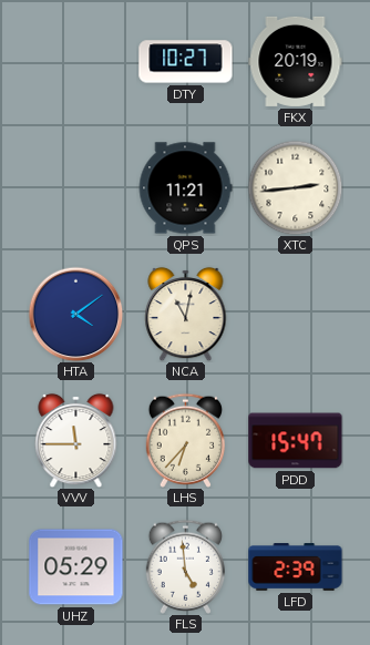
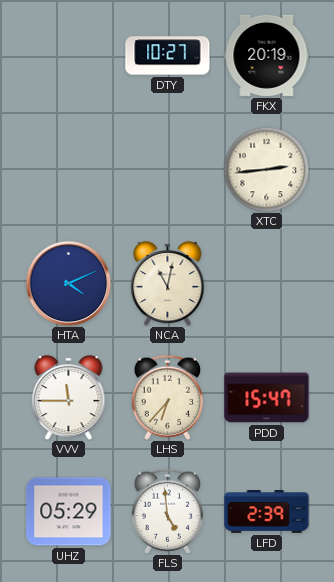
QPS: 11:21 -> none (185, 188)
HTA: 4:09 -> 4:11 (68, 283)
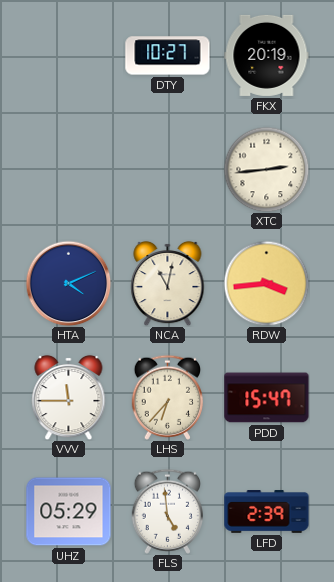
RDW: none -> 3:44 (266, 283)
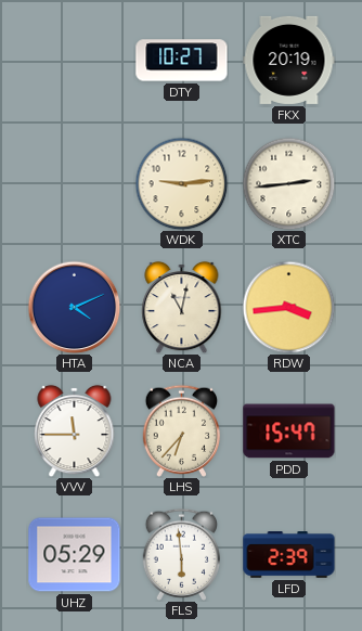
WDK: none -> 9:14 (181, 183)
FLS: 4:59 -> 5:59 (181, 554)
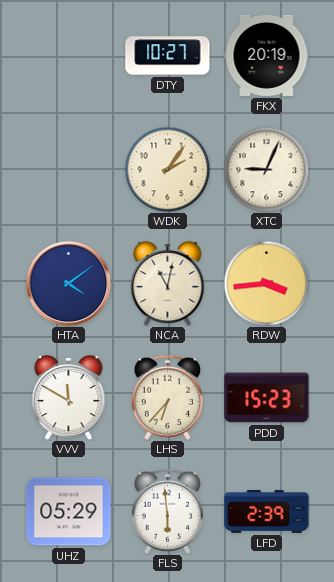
WDK: 9:14 -> 2:06 (167, 169)
XTC: 2:44 -> 9:04 (266, 169)
HTA: 4:11 -> 4:09 (68, 283)
VVV: 11:45 -> 11:50 (69, 397)
PDD: 15:47 -> 15:23 (267, 398)
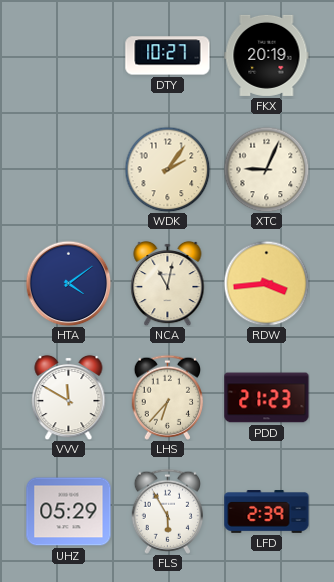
PDD: 15:23 -> 21:23 (267, 398)
FLS: 5:59 -> 5:55 (167, 511)
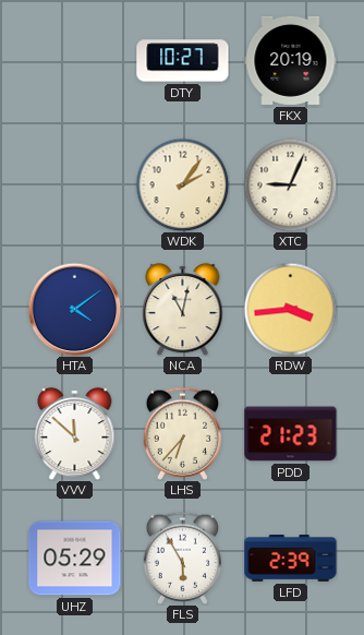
VVV: 11:50 -> 11:52 (75, 433)
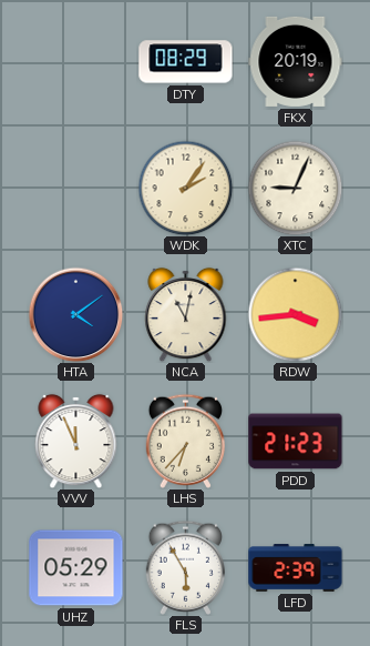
DTY: 10:27 -> 08:29 (186, 62)
VVV: 11:52 -> 11:56 (76, 441)
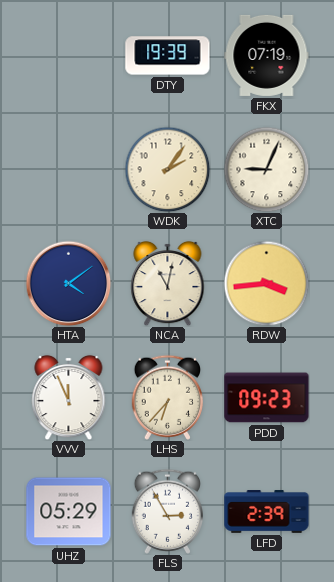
DTY: 08:29 -> 19:39 (168, 56)
FKX: 20:19 -> 07:19 (267, 55)
PDD: 21:23 -> 09:23 (267, 398)
FLS: 5:55 -> 2:55 (167, 511)
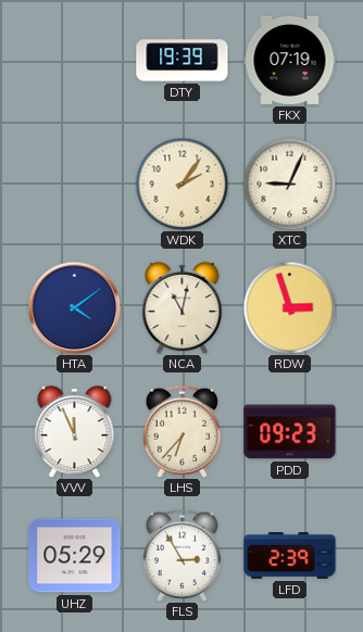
RDW: 3:44 -> 2:57 (289, 307)
